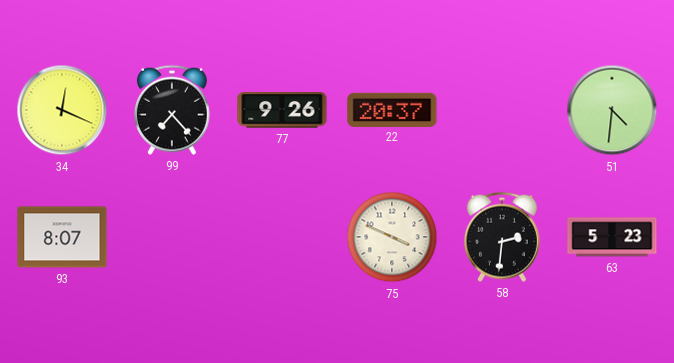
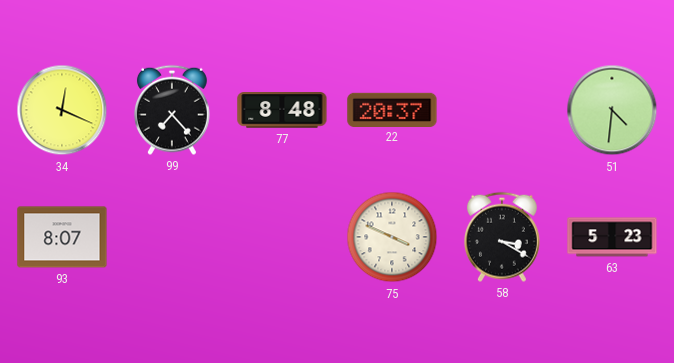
77: 9:26 -> 8:48 (282, 110)
58: 2:31 -> 3:20 (502, 237)
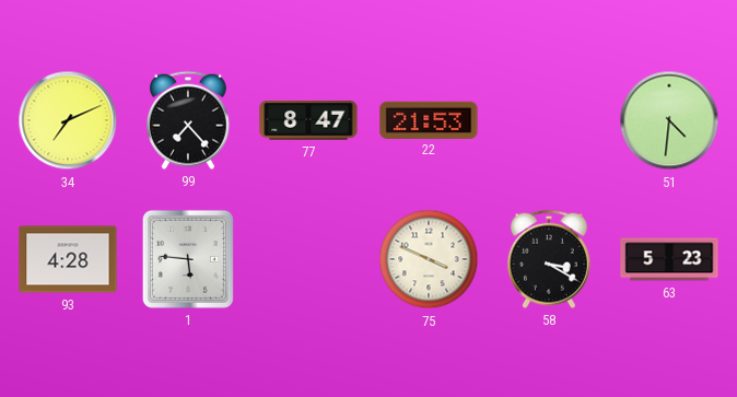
34: 12:19 -> 7:11 (68, 120)
77: 8:48 -> 8:47 (308, 120)
22: 20:37 -> 21:53 (429, 119)
93: 8:07 -> 4:28 (68, 259)
1: none -> 5:46 (188, 259)
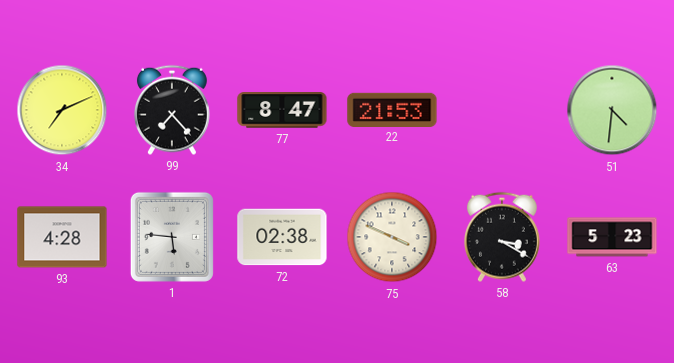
72: none -> 02:38 (282, 237)
